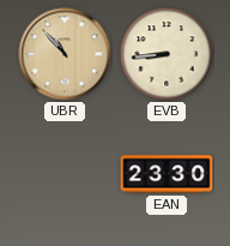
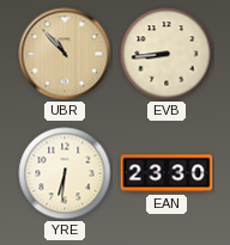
YRE: none -> 6:31 (65, 173)
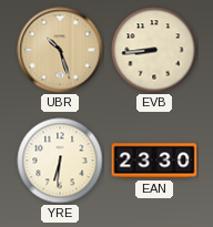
UBR: 10:53 -> 10:27 (60, 50)
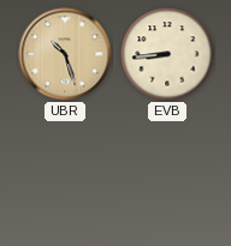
YRE: 6:31 -> none (60, 161)
EAN: 23:30 -> none (154, 161)
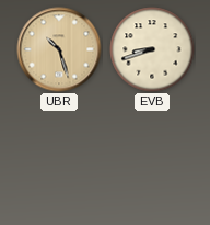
EVB: 8:44 -> 8:42 (152, 49)
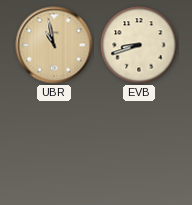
UBR: 10:27 -> 10:58 (54, 45)
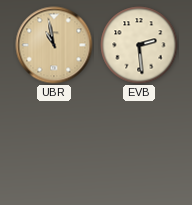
EVB: 8:42 -> 2:29 (139, 45)
